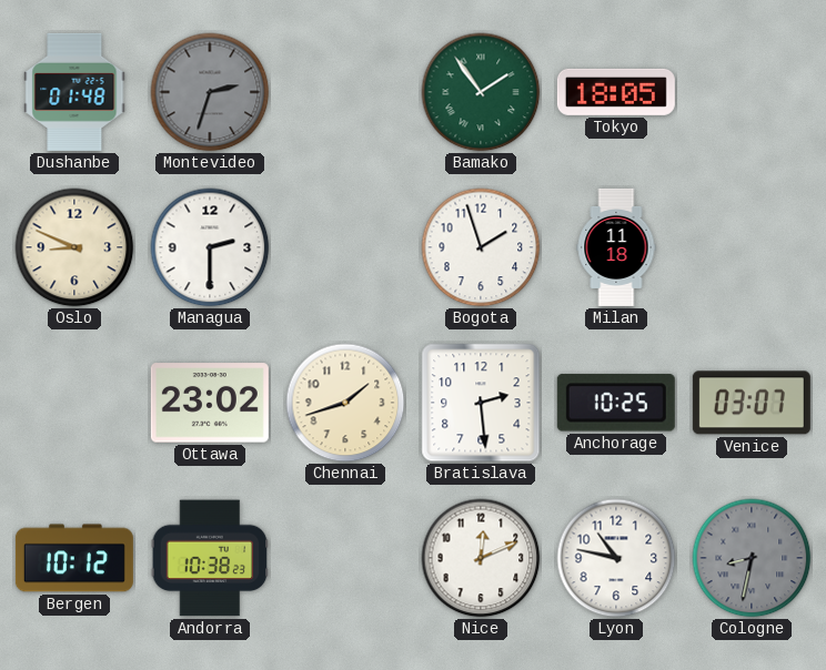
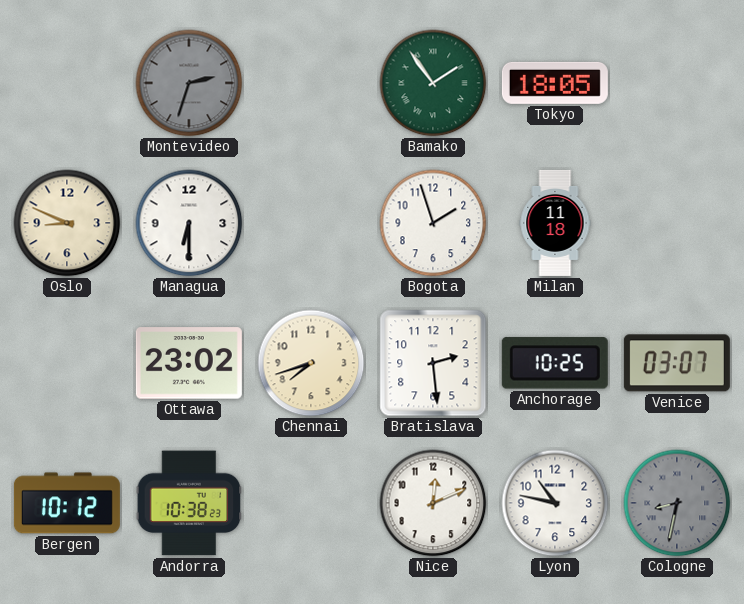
Dushanbe: 01:48 -> none (74, 92)
Managua: 2:30 -> 6:30 (189, 223)
Chennai: 1:42 -> 7:42 (311, 363)
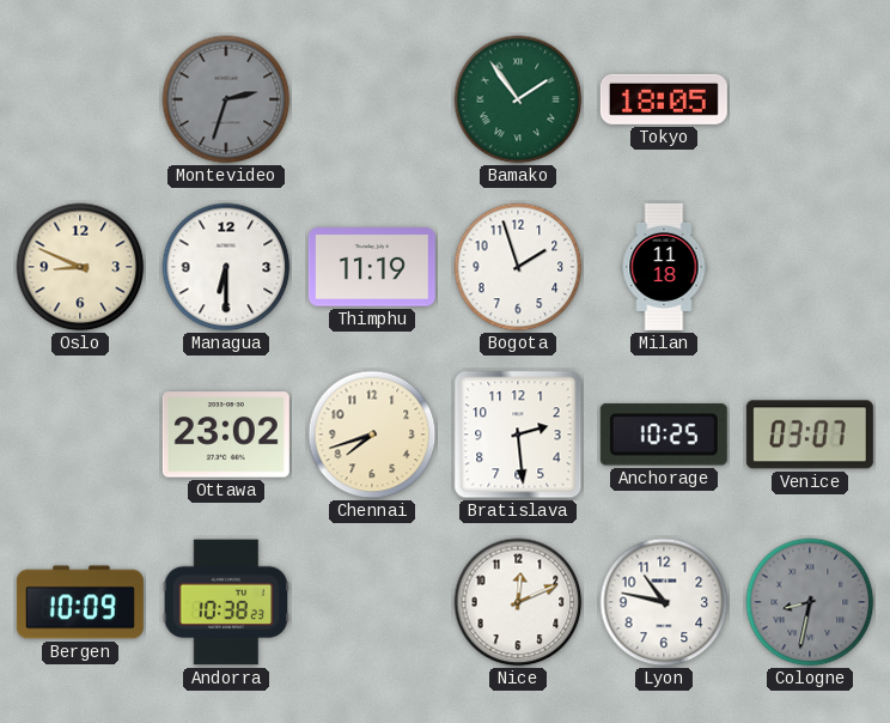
Thimphu: none -> 11:19 (372, 267)
Bergen: 10:12 -> 10:09 (80, 602)
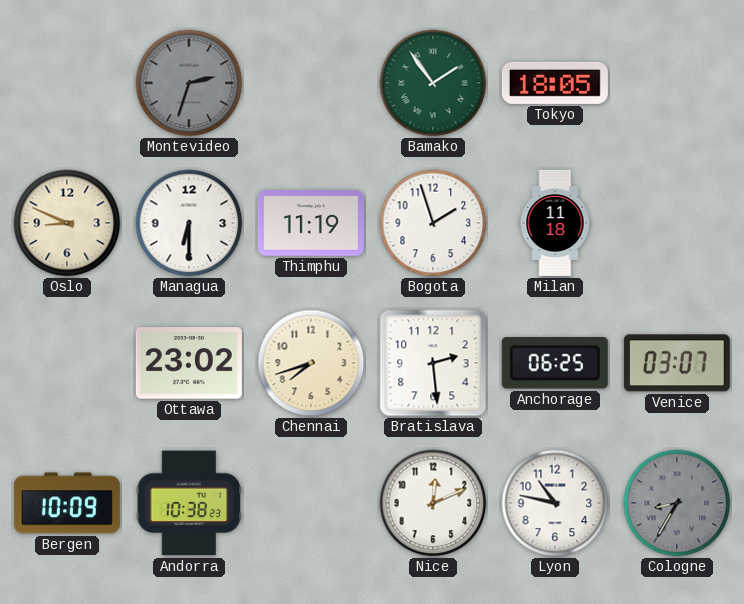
Anchorage: 10:25 -> 06:25 (555, 363)
Cologne: 8:32 -> 8:35 (677, 503)
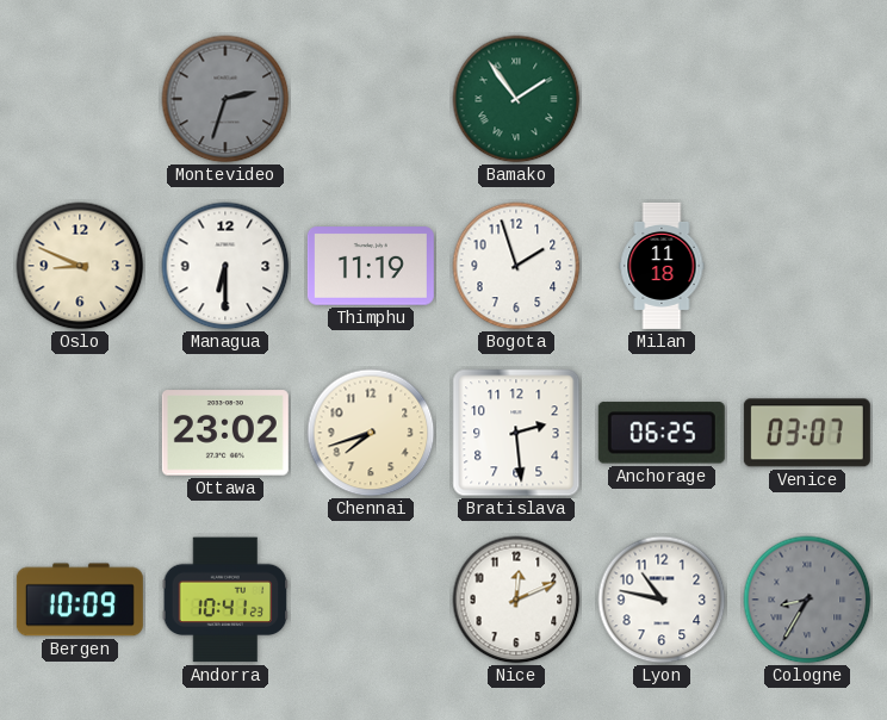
Tokyo: 18:05 -> none (555, 83)
Andorra: 10:38 -> 10:41 (225, 600)
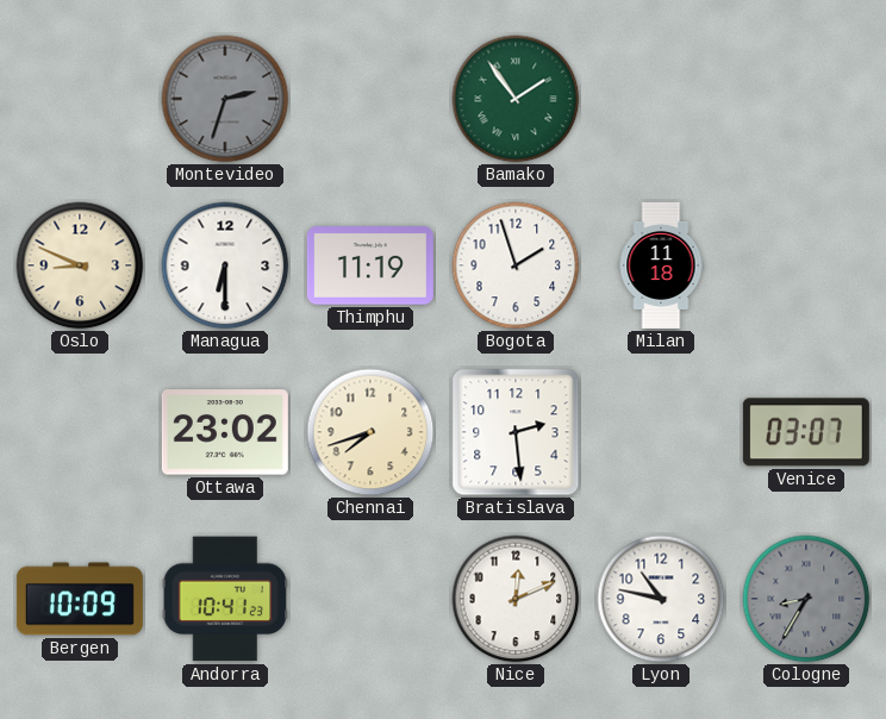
Anchorage: 06:25 -> none (662, 433)
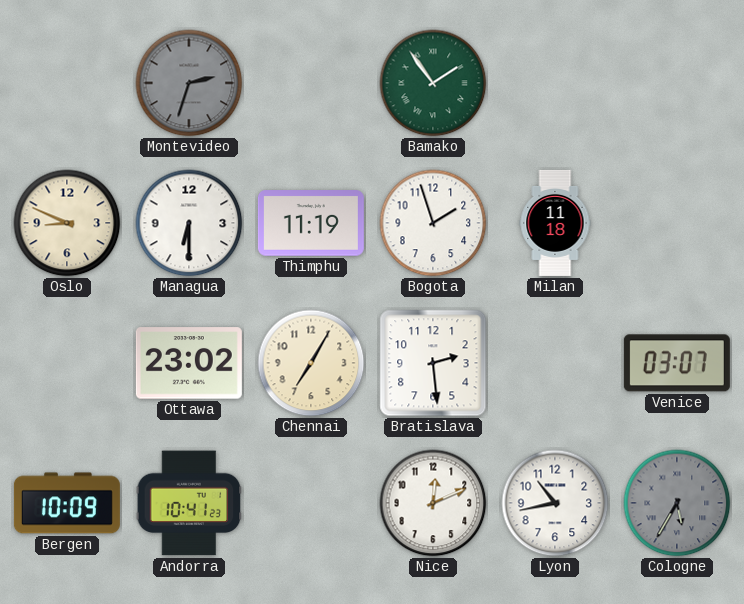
Chennai: 7:42 -> 7:05 (311, 363)
Lyon: 10:47 -> 10:43 (555, 503)
Cologne: 8:35 -> 5:35 (677, 503)
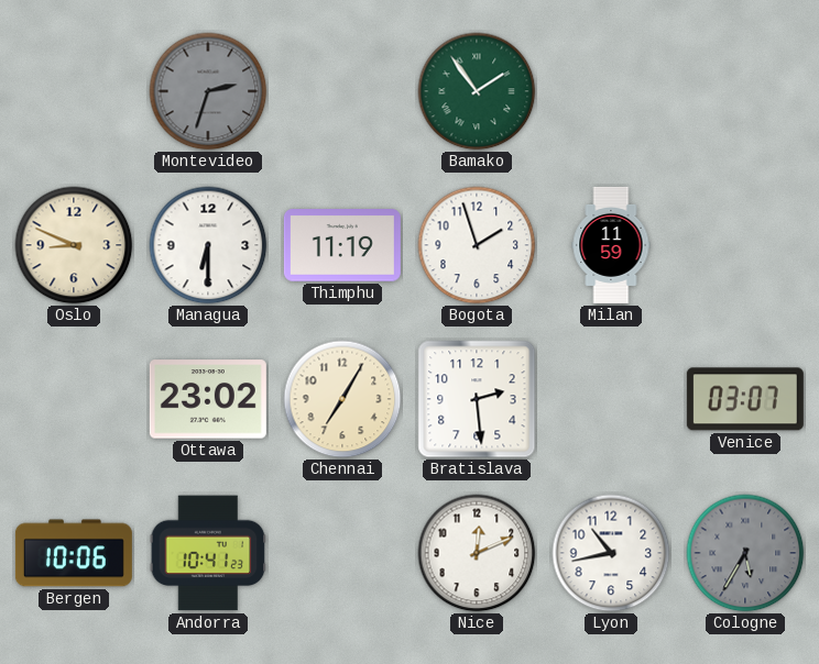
Milan: 11:18 -> 11:59 (611, 245)
Bergen: 10:09 -> 10:06 (74, 553)
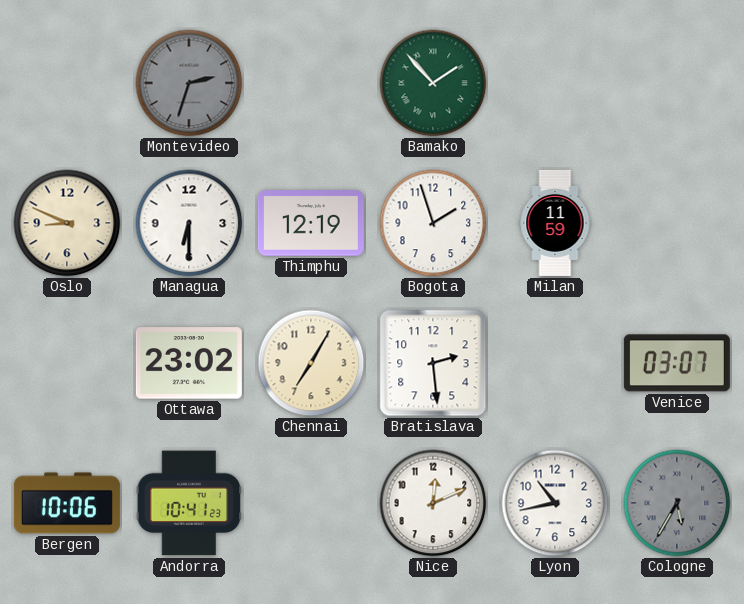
Bamako: 1:54 -> 1:53 (433, 83)
Thimphu: 11:19 -> 12:19 (311, 223)
